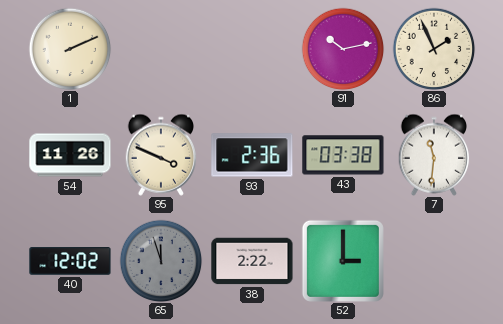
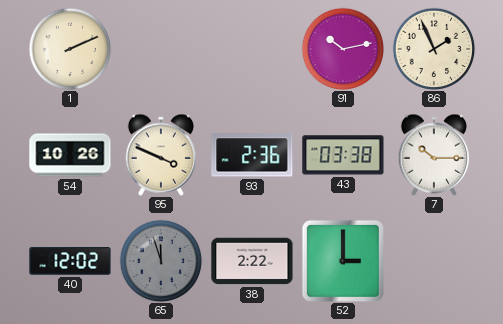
54: 11:26 -> 10:26 (70, 155)
7: 11:31 -> 10:15 (434, 155)
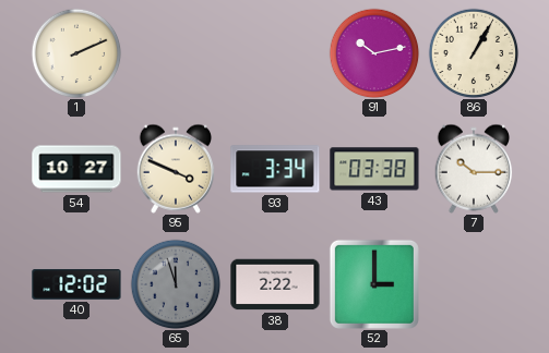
86: 1:56 -> 1:05 (474, 53)
54: 10:26 -> 10:27 (76, 169)
93: 2:36 -> 3:34 (275, 169)
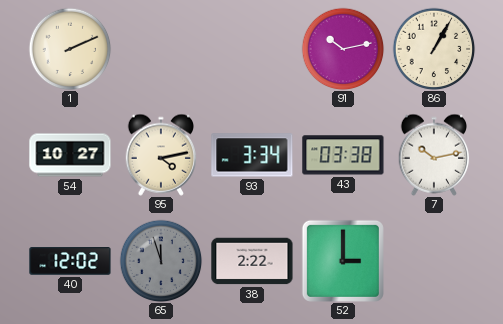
95: 3:49 -> 4:13 (161, 155)
7: 10:15 -> 10:13 (434, 155)
